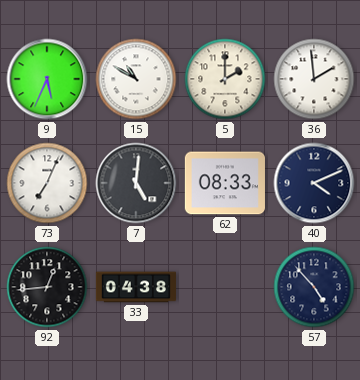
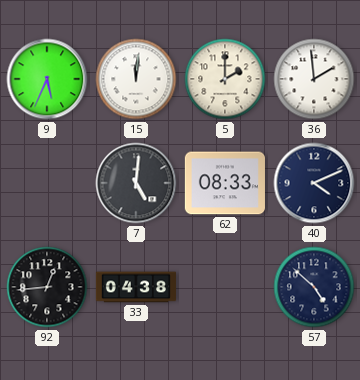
15: 10:50 -> 12:01 (136, 79)
73: 7:04 -> none (47, 183)
57: 4:53 -> 4:52 (314, 287)
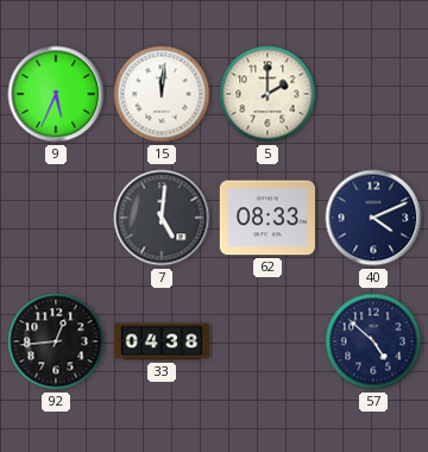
36: 1:59 -> none (314, 79)
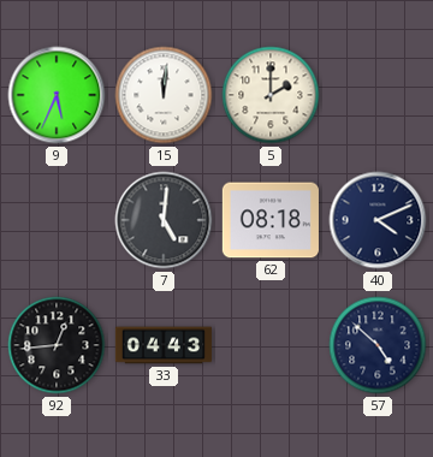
62: 08:33 -> 08:18 (271, 220)
33: 04:38 -> 04:43 (164, 345)
